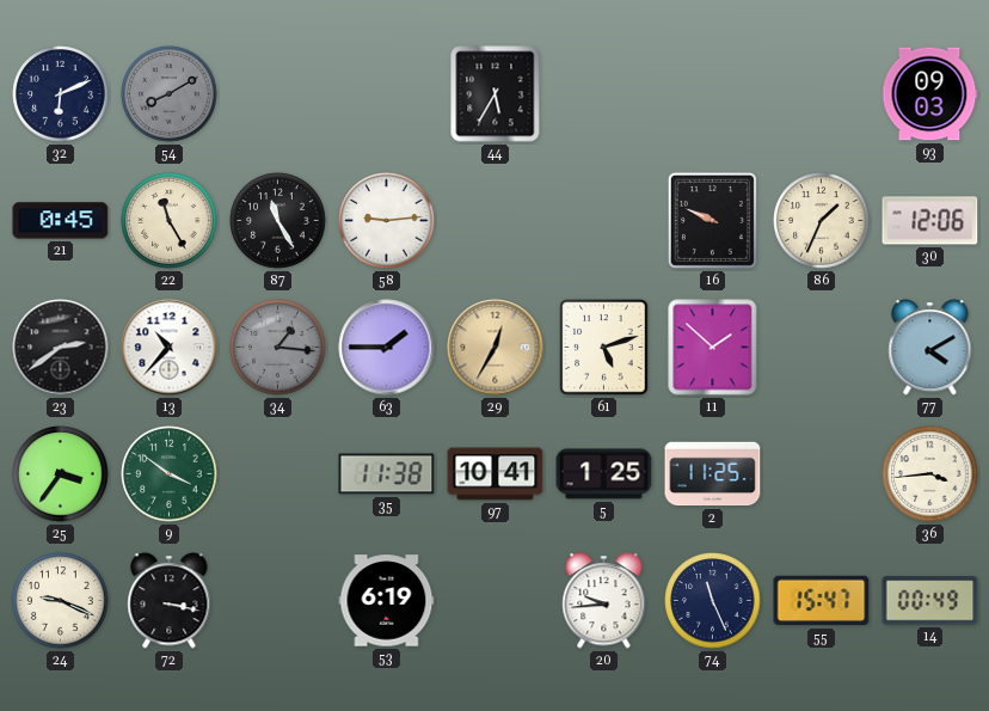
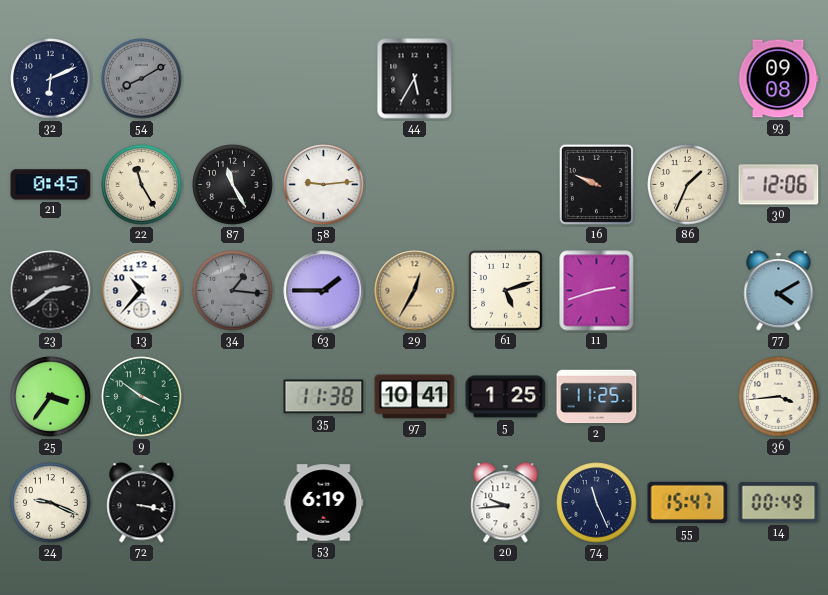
93: 09:03 -> 09:08 (778, 79)
11: 1:52 -> 2:42 (597, 291)
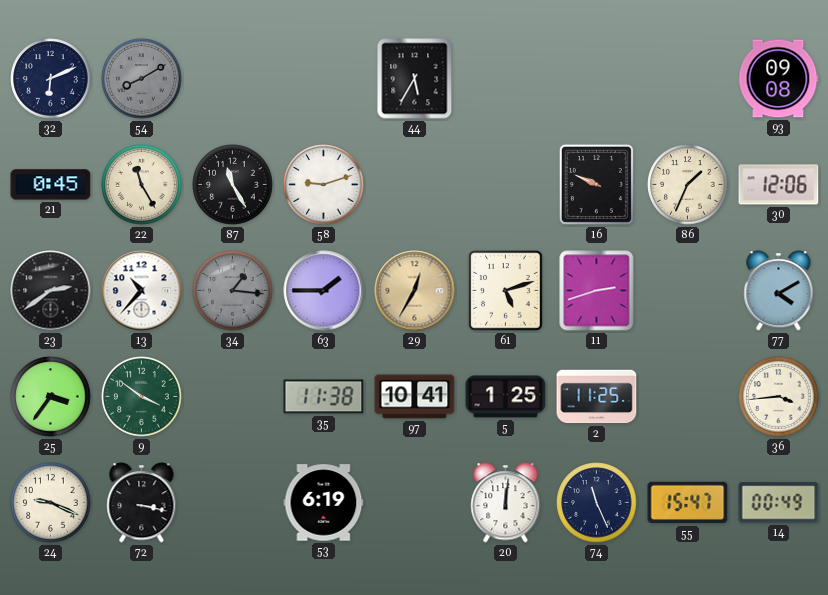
58: 9:14 -> 9:12 (324, 185)
20: 9:44 -> 12:01 (506, 503)
